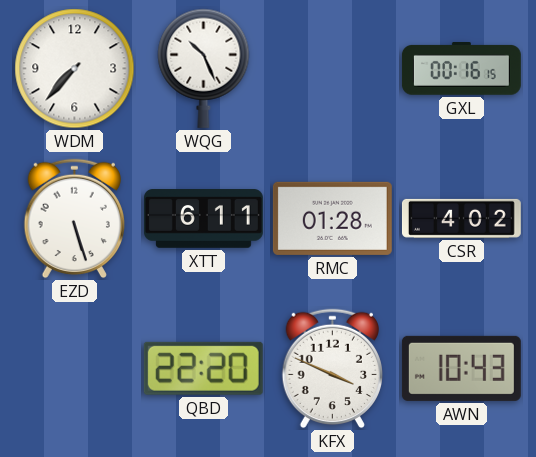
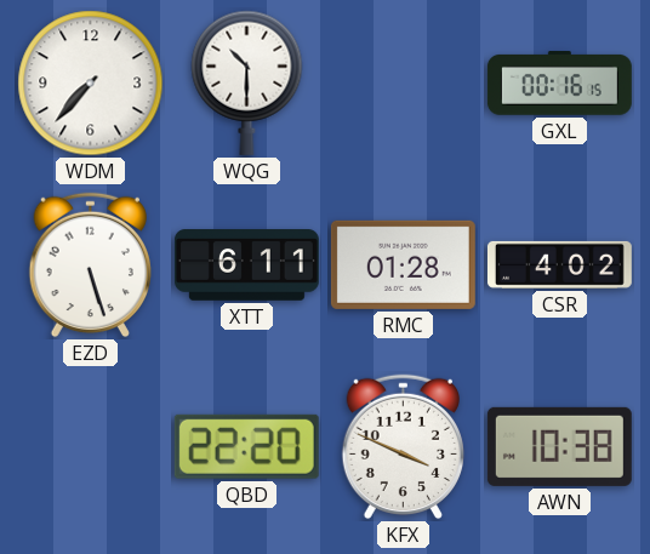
WQG: 10:26 -> 10:30 (247, 82)
AWN: 10:43 -> 10:38 (559, 446)
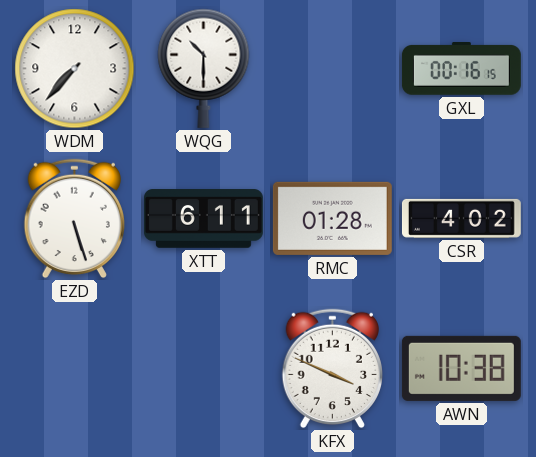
QBD: 22:20 -> none (246, 446)
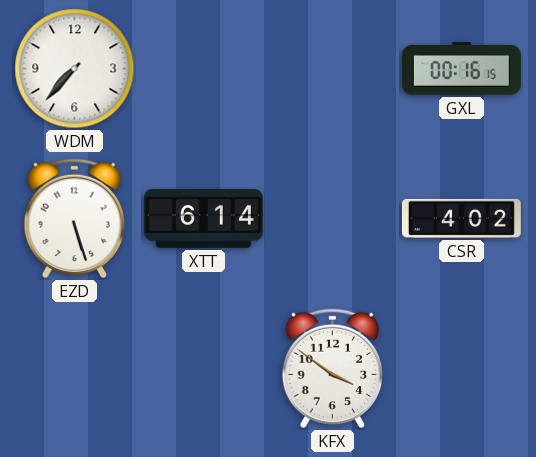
WQG: 10:30 -> none (204, 68)
XTT: 6:11 -> 6:14 (203, 219)
RMC: 01:28 -> none (332, 218)
KFX: 3:49 -> 3:51 (332, 369)
AWN: 10:38 -> none (461, 368)
